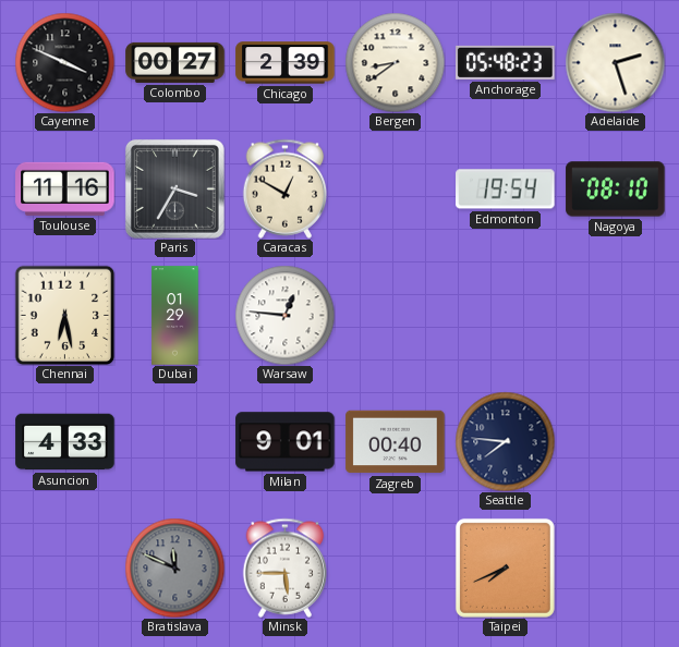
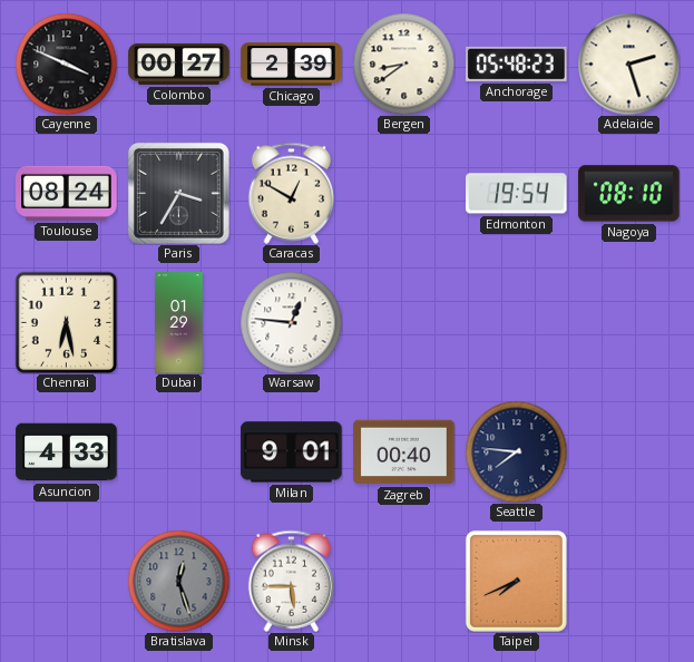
Toulouse: 11:16 -> 08:24 (67, 193)
Bratislava: 11:49 -> 12:27 (178, 581)
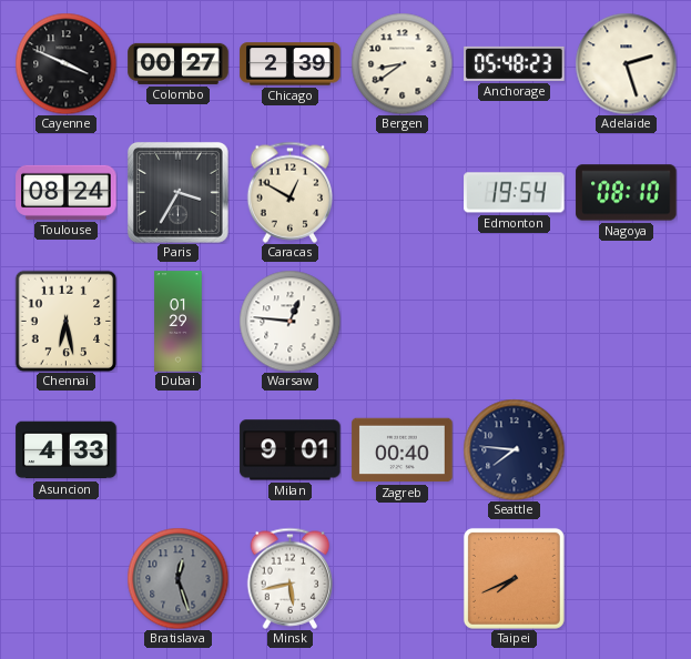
Minsk: 5:45 -> 5:43 (291, 578)
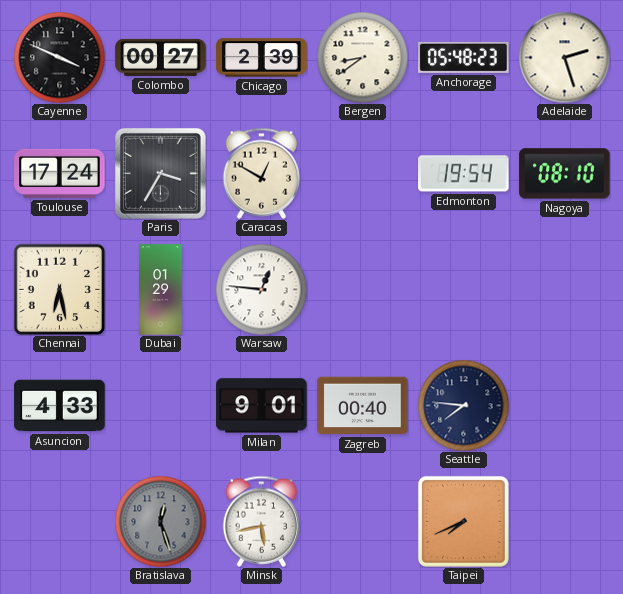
Toulouse: 08:24 -> 17:24 (60, 173)
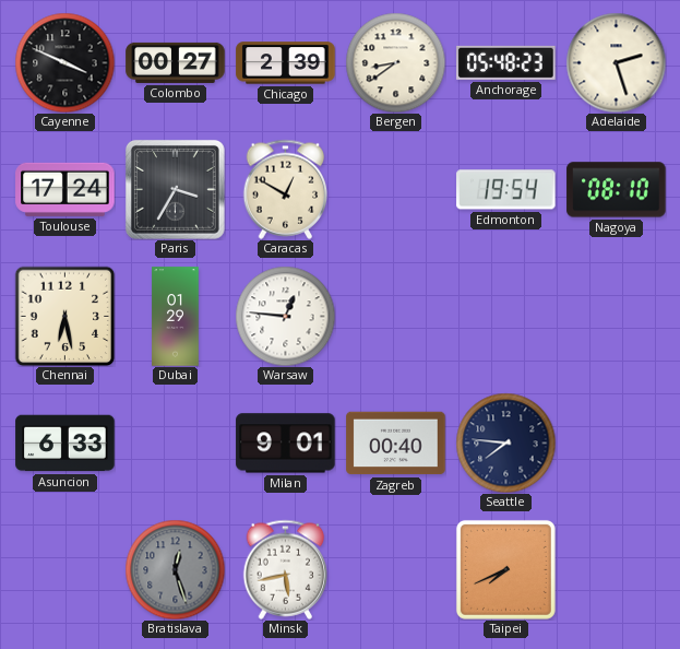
Asuncion: 4:33 -> 6:33 (65, 444)
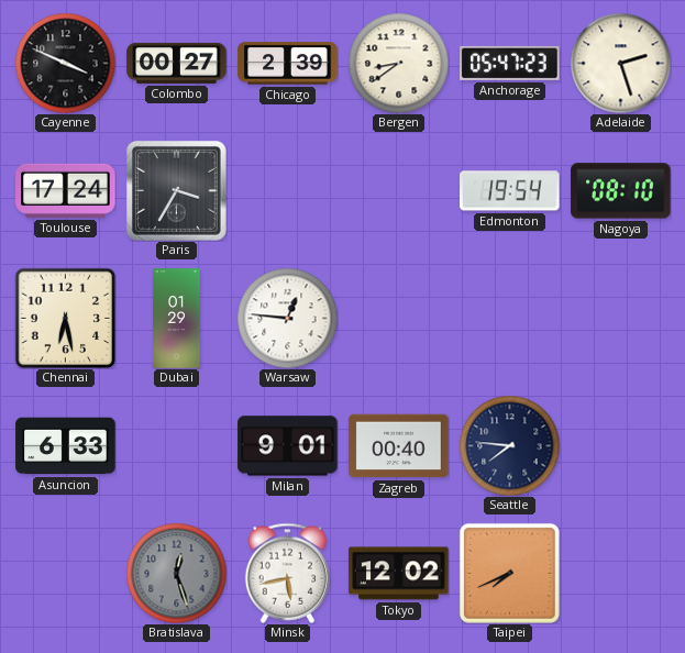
Anchorage: 05:48 -> 05:47 (510, 63)
Caracas: 12:50 -> none (286, 189)
Tokyo: none -> 12:02 (399, 574)
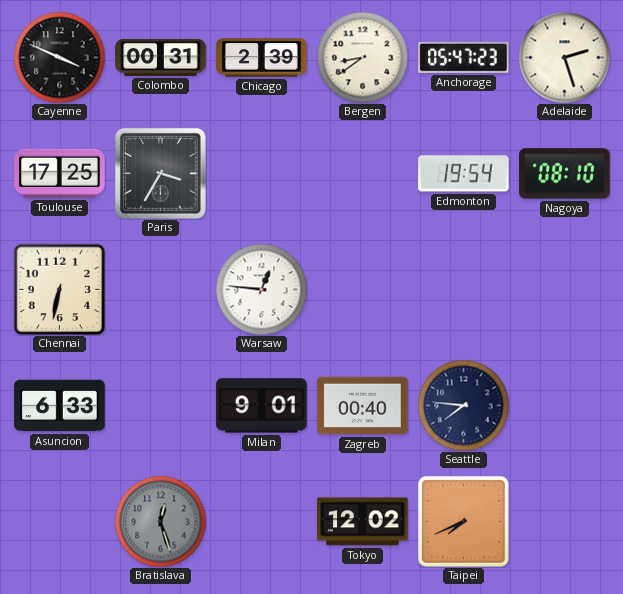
Colombo: 00:27 -> 00:31 (161, 57)
Toulouse: 17:24 -> 17:25 (60, 173)
Chennai: 6:28 -> 6:32 (59, 289)
Dubai: 01:29 -> none (177, 319)
Minsk: 5:43 -> none (288, 573)
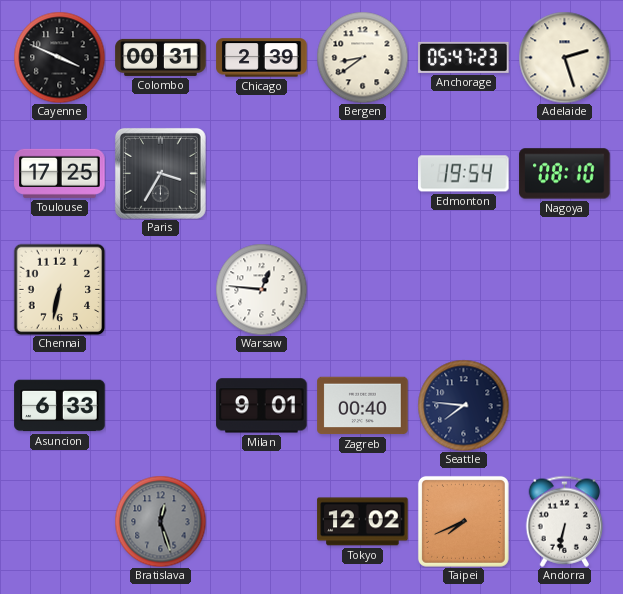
Andorra: none -> 6:32 (565, 521)
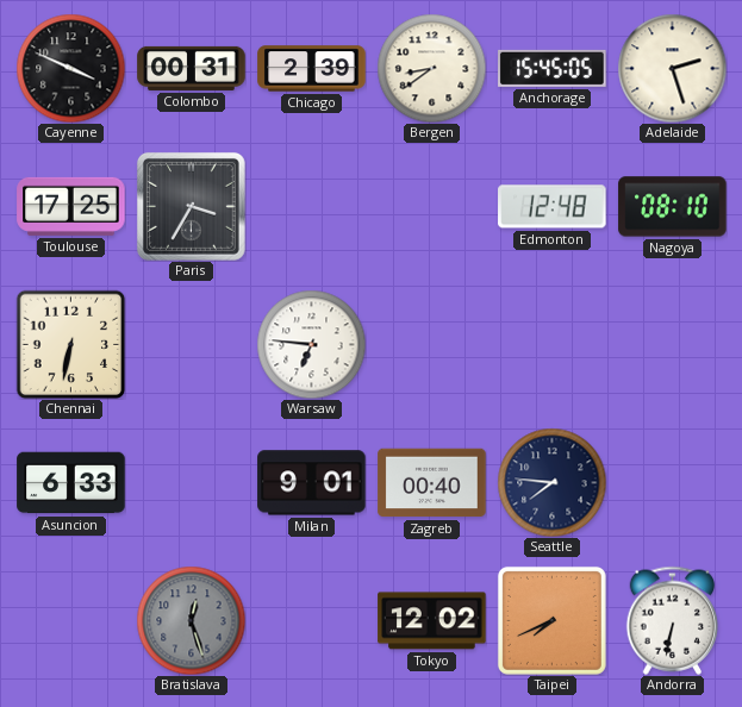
Anchorage: 05:47 -> 15:45 (553, 68)
Edmonton: 19:54 -> 12:48 (553, 207)
Warsaw: 12:46 -> 6:46 (311, 344)
